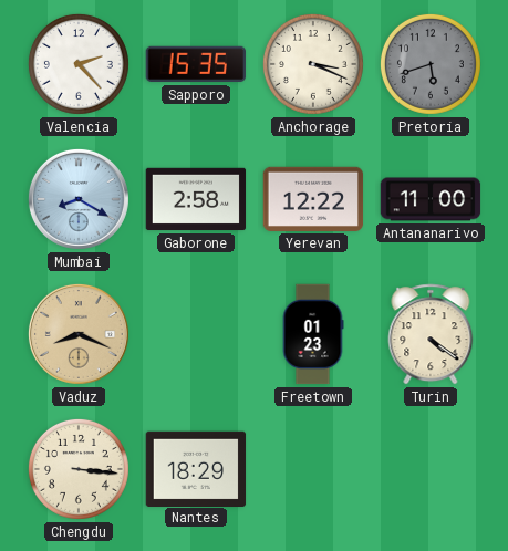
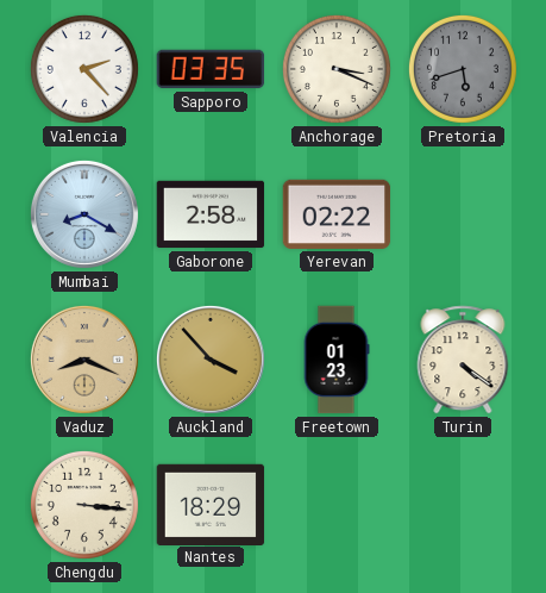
Sapporo: 15:35 -> 03:35 (211, 69)
Yerevan: 12:22 -> 02:22 (337, 214)
Antananarivo: 11:00 -> none (431, 199)
Auckland: none -> 3:53 (211, 360)
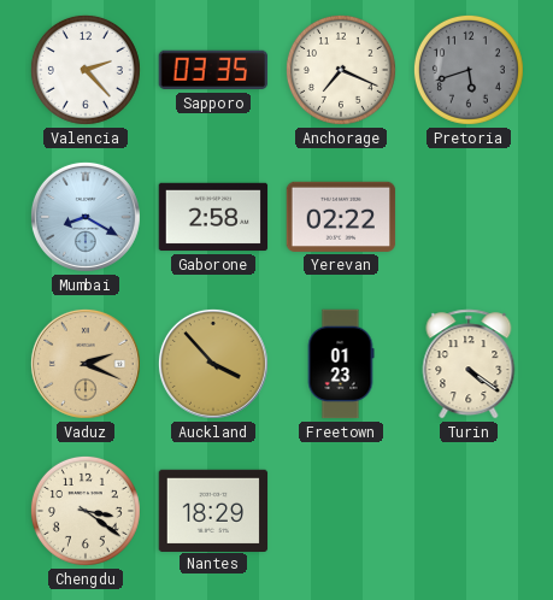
Anchorage: 3:19 -> 7:19 (341, 70)
Vaduz: 8:19 -> 2:19 (86, 364)
Chengdu: 3:16 -> 3:21 (86, 511)
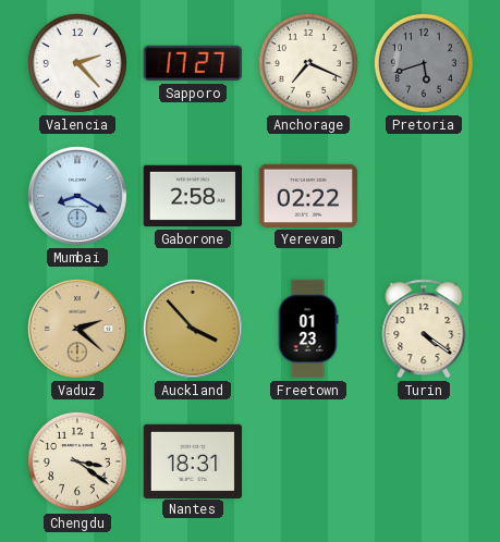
Sapporo: 03:35 -> 17:27 (193, 63)
Vaduz: 2:19 -> 2:22 (77, 329)
Nantes: 18:29 -> 18:31 (193, 460)
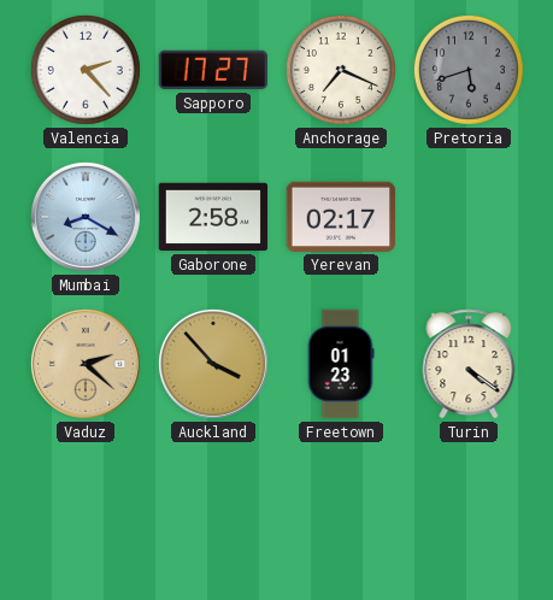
Yerevan: 02:22 -> 02:17 (341, 217)
Chengdu: 3:21 -> none (77, 461)
Nantes: 18:31 -> none (193, 460)
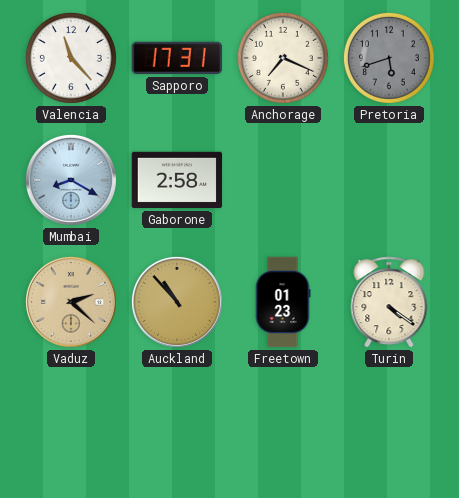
Valencia: 2:23 -> 11:23 (71, 58)
Sapporo: 17:27 -> 17:31 (177, 58)
Yerevan: 02:17 -> none (341, 217)
Auckland: 3:53 -> 10:53 (177, 302)
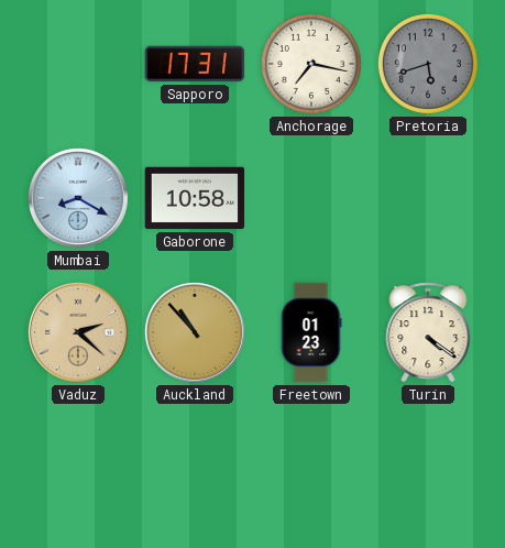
Valencia: 11:23 -> none (71, 58)
Anchorage: 7:19 -> 7:17 (311, 64)
Gaborone: 2:58 -> 10:58 (195, 198)
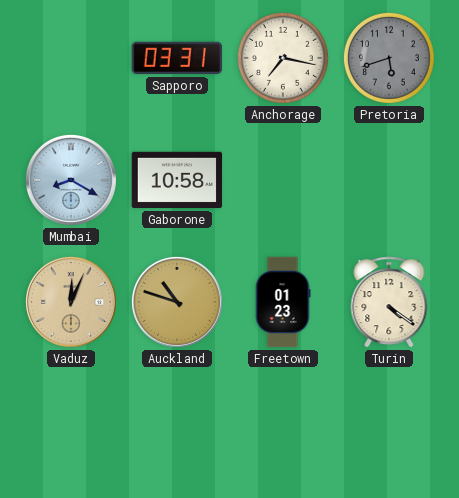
Sapporo: 17:31 -> 03:31 (177, 58)
Vaduz: 2:22 -> 12:04 (71, 302)
Auckland: 10:53 -> 10:48 (177, 302)
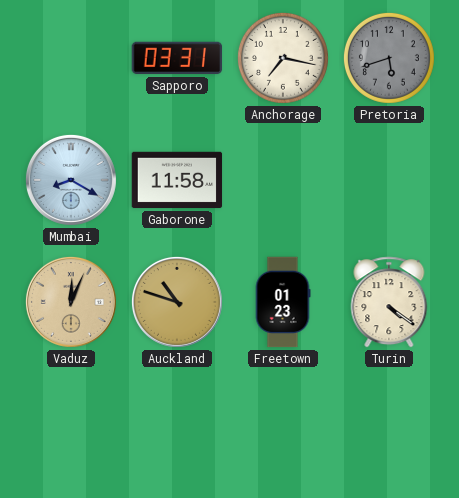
Gaborone: 10:58 -> 11:58 (177, 180)
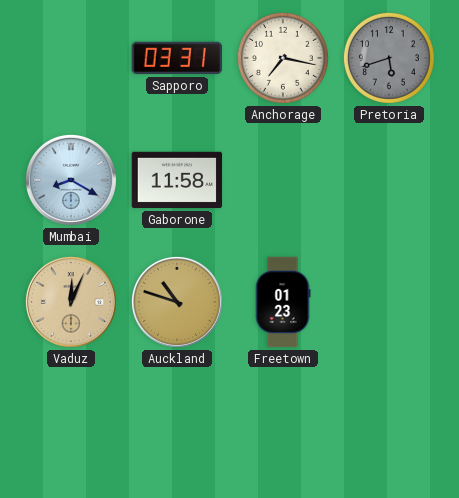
Turin: 4:21 -> none (389, 302)
